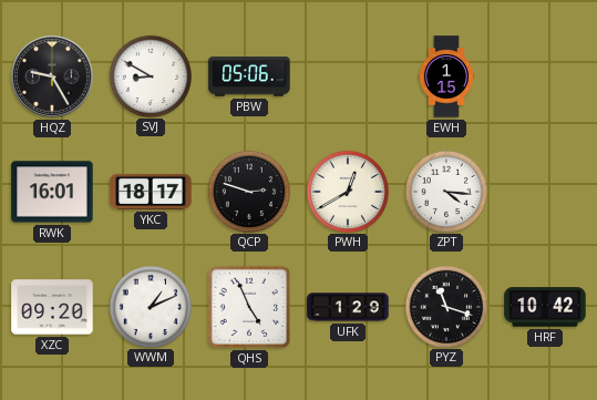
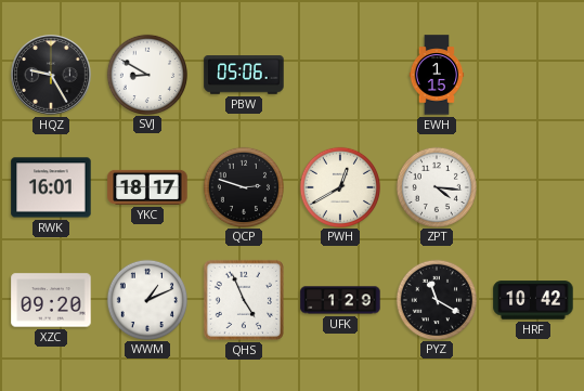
PYZ: 11:18 -> 11:20 (436, 299)
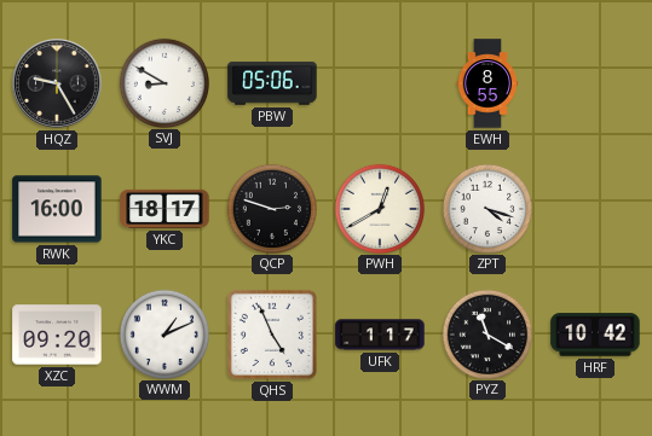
EWH: 1:15 -> 8:55 (487, 83)
RWK: 16:01 -> 16:00 (57, 209)
ZPT: 4:16 -> 4:18 (486, 208)
UFK: 1:29 -> 1:17 (380, 335)
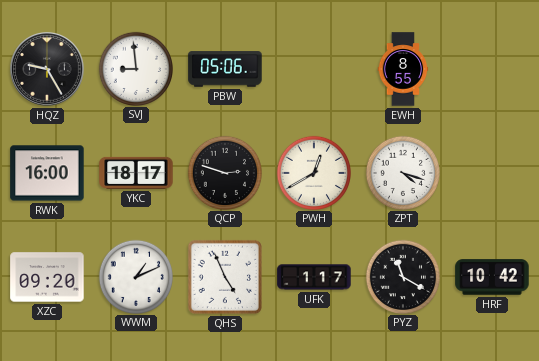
SVJ: 8:50 -> 8:59 (135, 68)
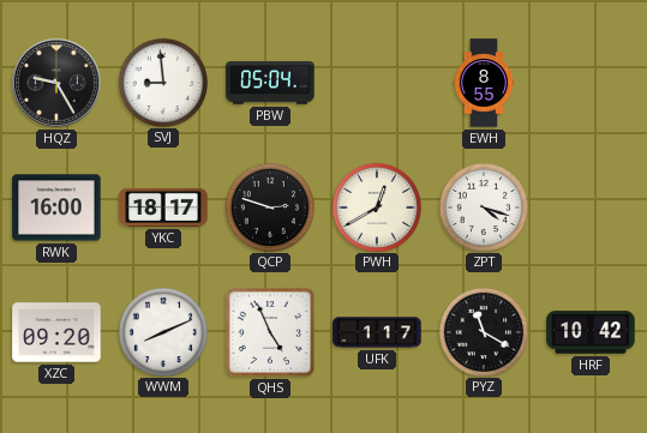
PBW: 05:06 -> 05:04 (270, 83)
WWM: 1:11 -> 8:11 (162, 331)
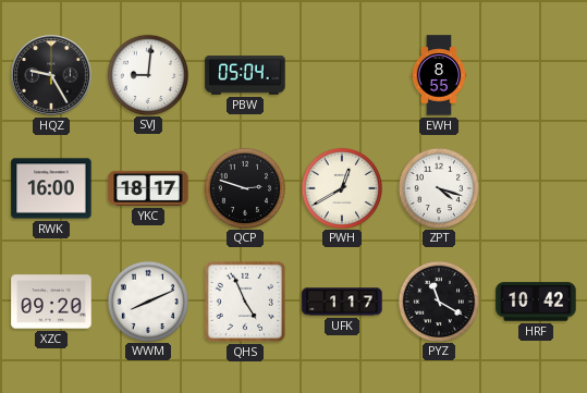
SVJ: 8:59 -> 9:01 (147, 74)
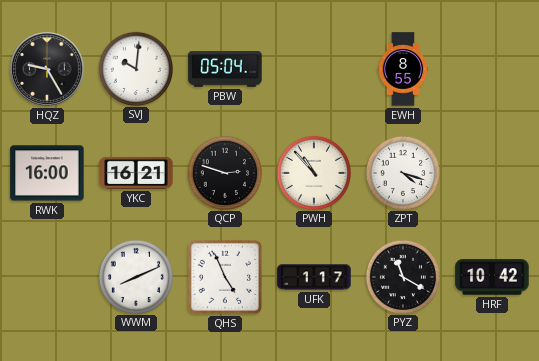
SVJ: 9:01 -> 10:01 (135, 68)
YKC: 18:17 -> 16:21 (136, 173)
PWH: 12:40 -> 10:53 (313, 172)
XZC: 09:20 -> none (51, 302)
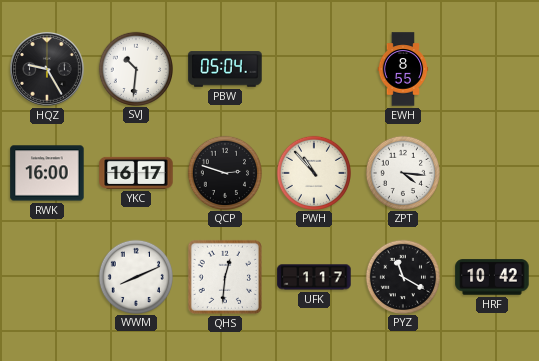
SVJ: 10:01 -> 10:31 (135, 68)
YKC: 16:21 -> 16:17 (136, 173)
ZPT: 4:18 -> 4:16 (402, 172)
QHS: 4:56 -> 12:31 (225, 277)
